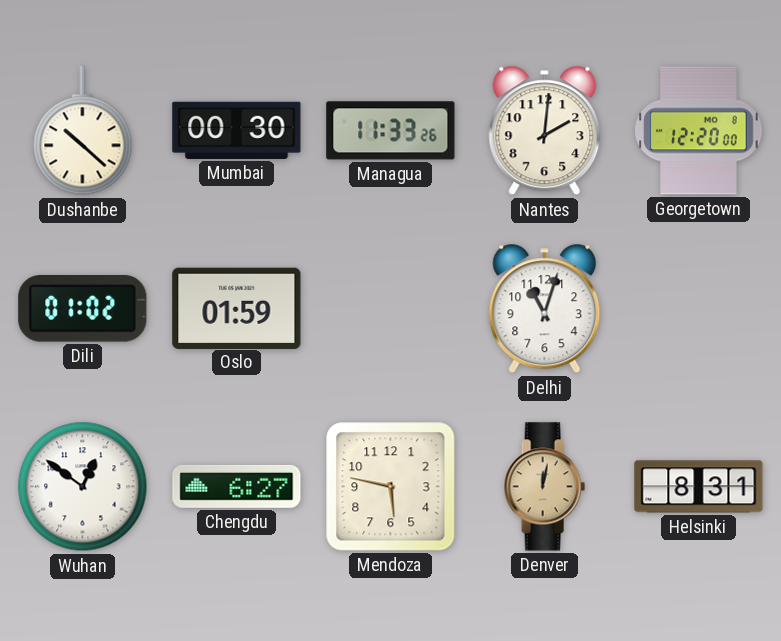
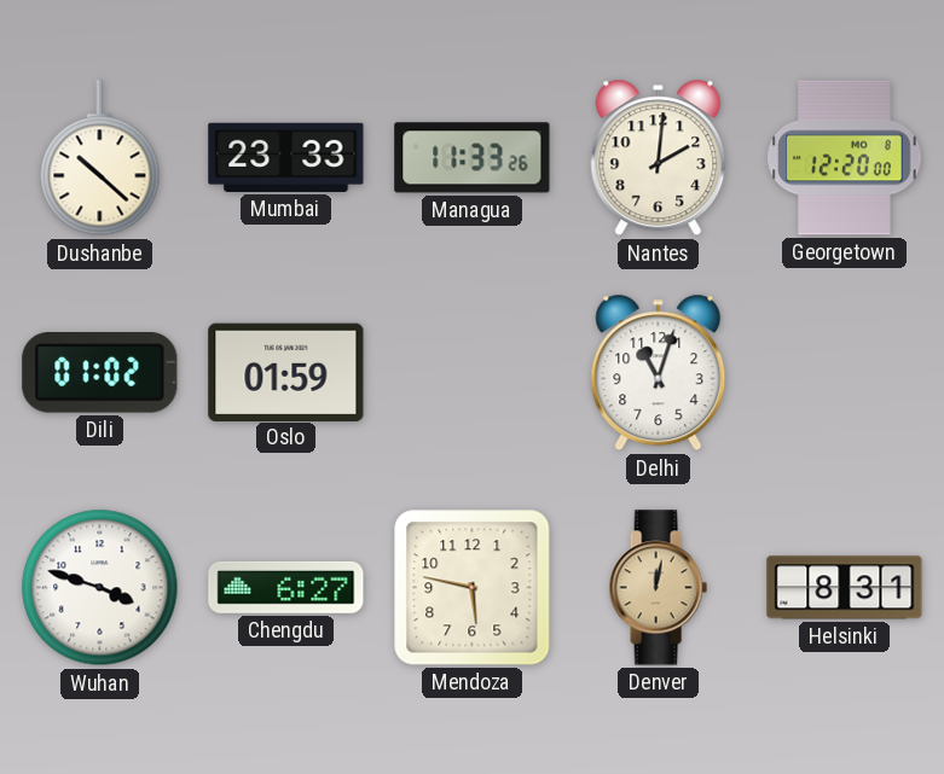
Mumbai: 00:30 -> 23:33 (286, 157)
Wuhan: 12:51 -> 3:48 (100, 588)
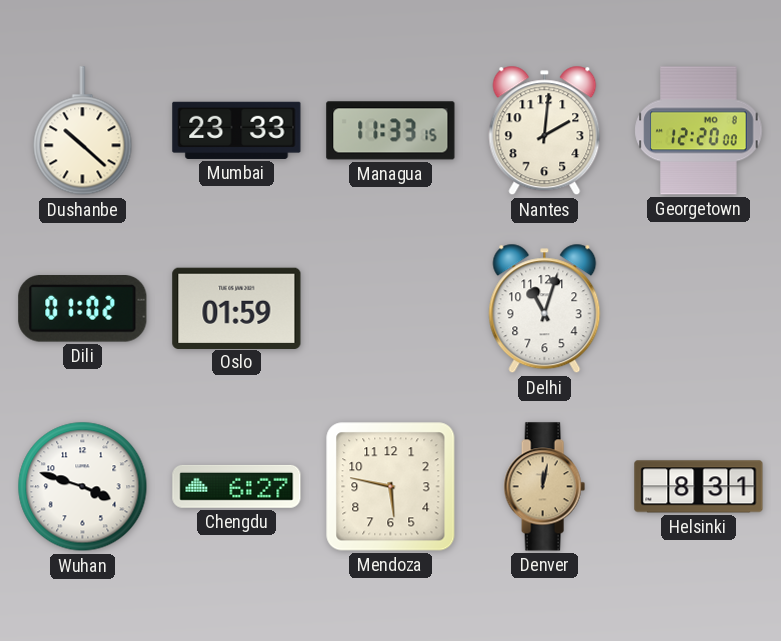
Managua: 11:33:26 -> 11:33:15 (391, 131)
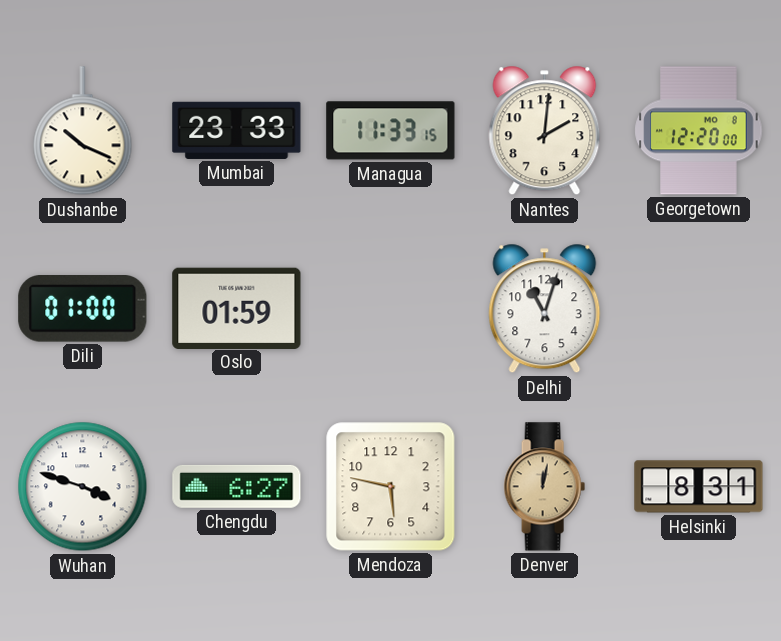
Dushanbe: 10:22 -> 10:19 (83, 131)
Dili: 01:02 -> 01:00 (83, 309)
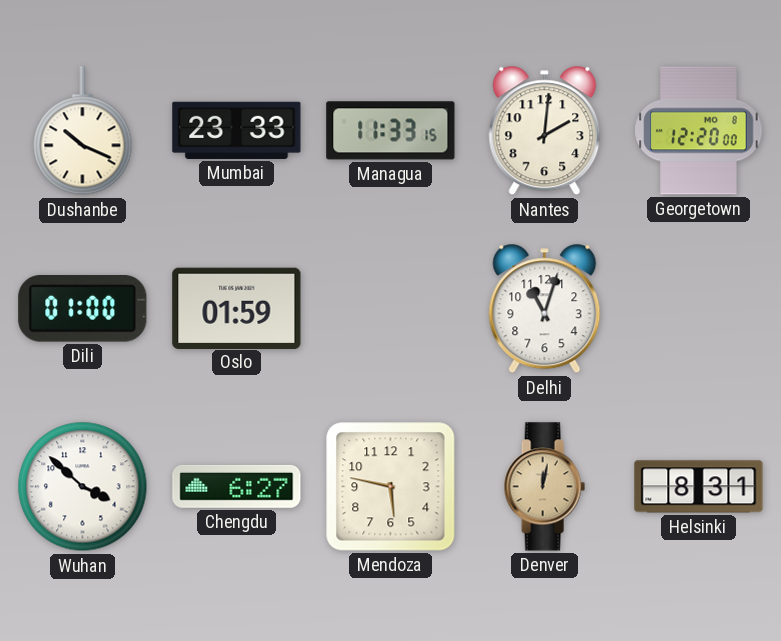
Wuhan: 3:48 -> 3:52 (83, 487)
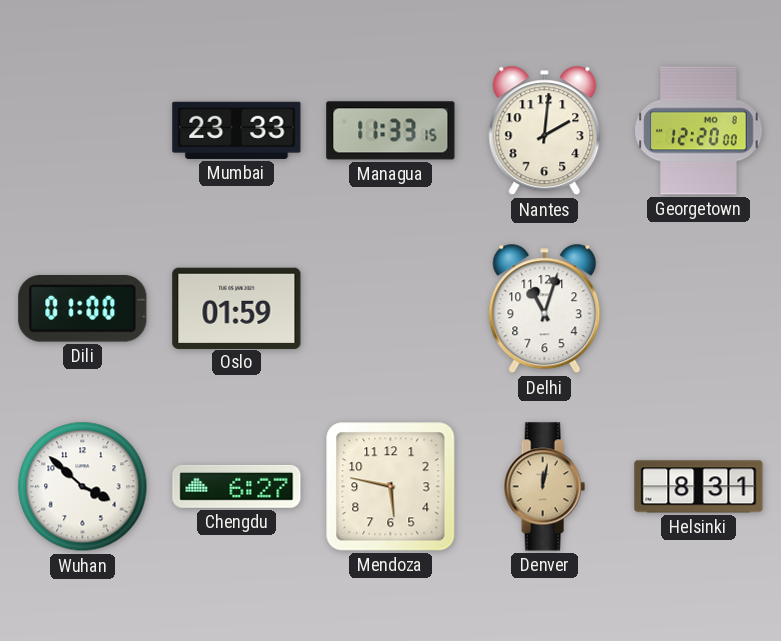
Dushanbe: 10:19 -> none (83, 131)
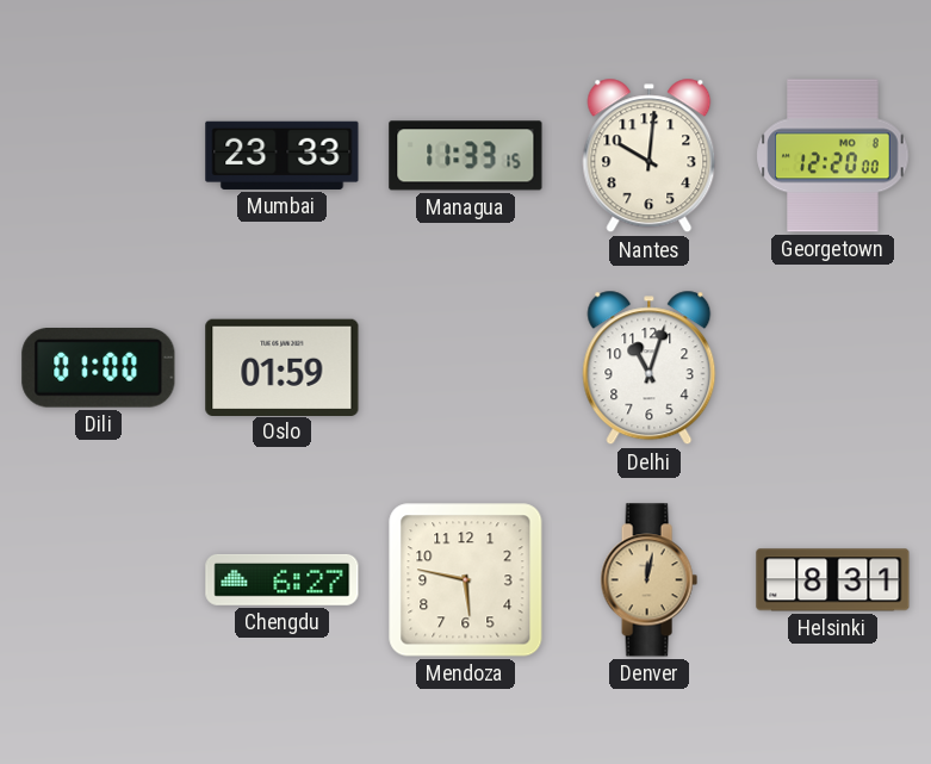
Nantes: 2:01 -> 10:01 (650, 156)
Wuhan: 3:52 -> none (83, 487)
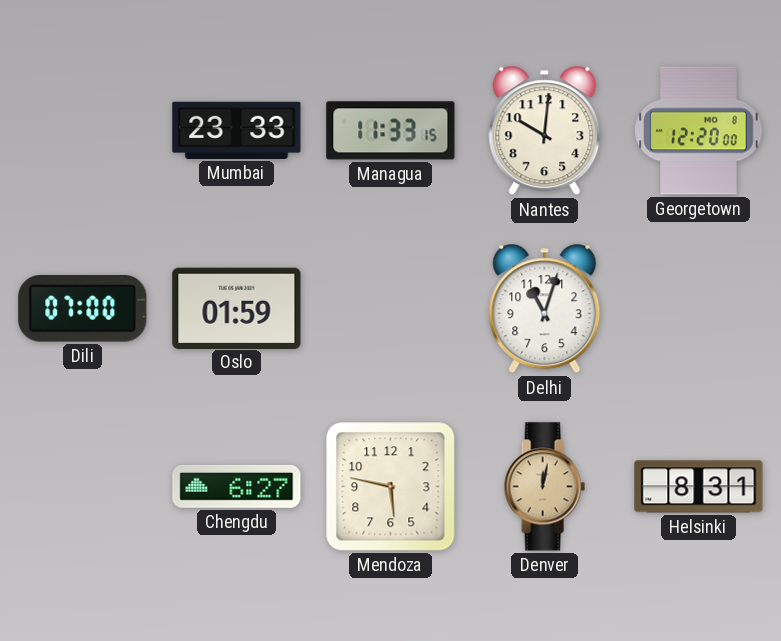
Dili: 01:00 -> 07:00 (83, 309)
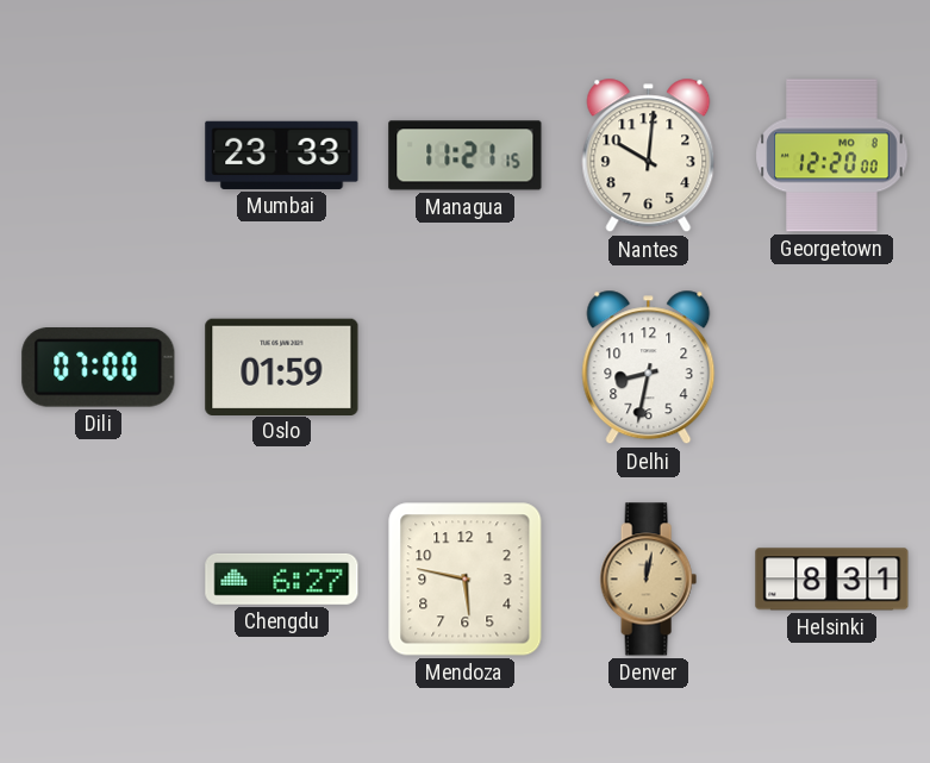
Managua: 11:33 -> 11:21 (466, 156)
Delhi: 11:03 -> 8:32 (649, 368)
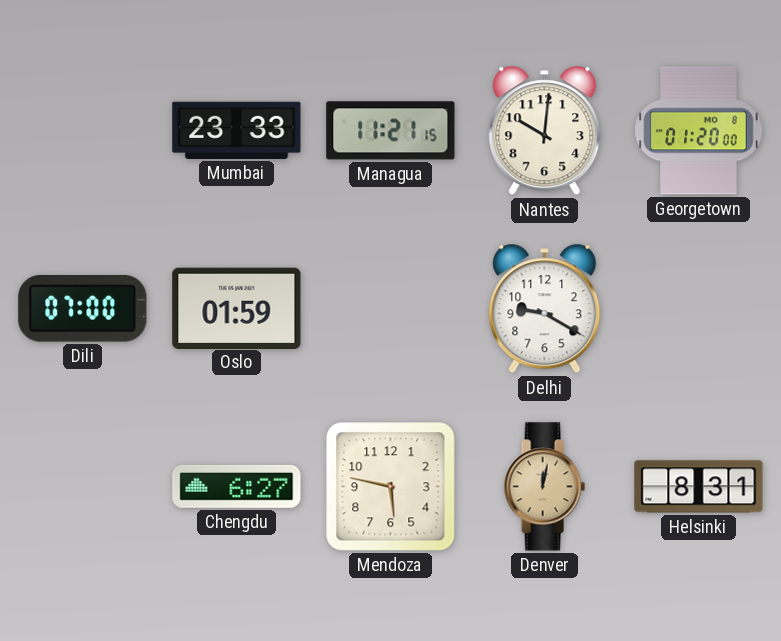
Georgetown: 12:20 -> 01:20 (699, 131)
Delhi: 8:32 -> 9:20 (545, 309)
